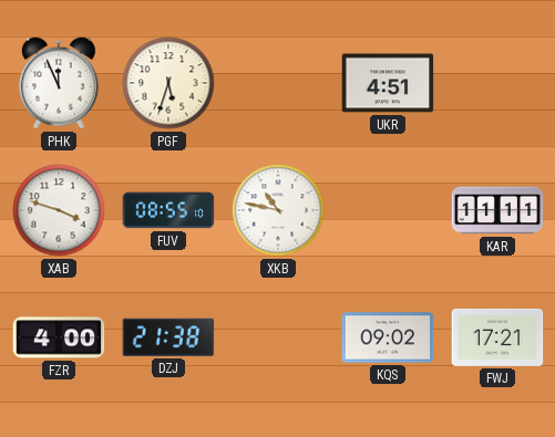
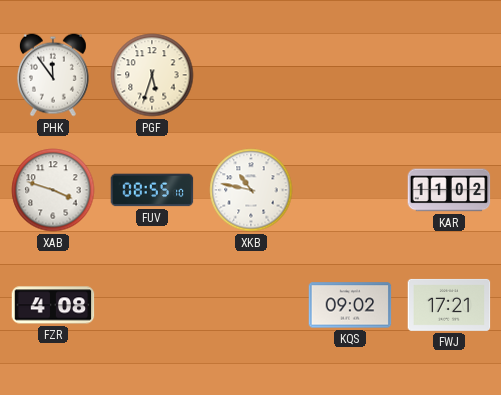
PHK: 11:56 -> 11:54 (53, 75)
UKR: 4:51 -> none (388, 83)
KAR: 11:11 -> 11:02 (449, 190)
FZR: 4:00 -> 4:08 (53, 305)
DZJ: 21:38 -> none (168, 337)
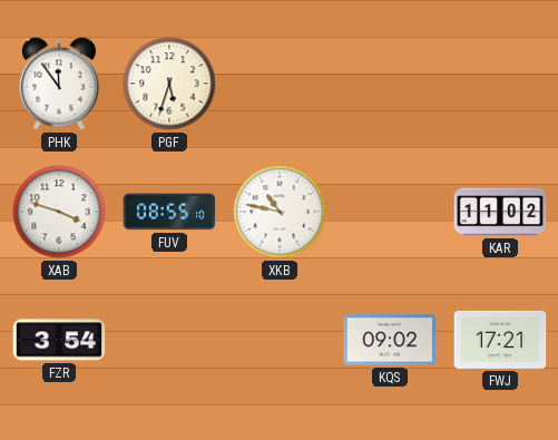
FZR: 4:08 -> 3:54 (59, 340)
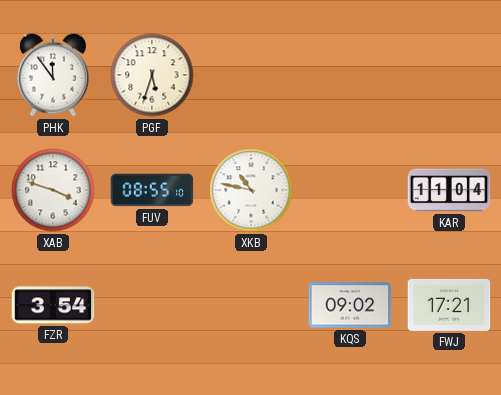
KAR: 11:02 -> 11:04 (449, 190)
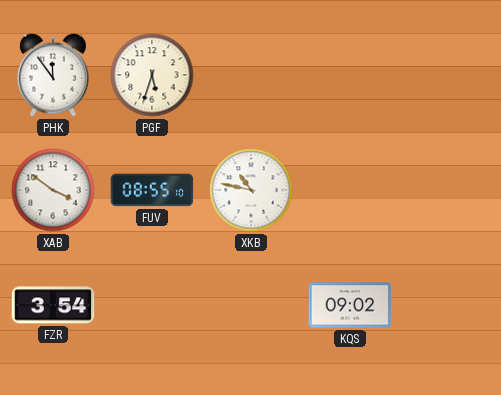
XAB: 3:48 -> 3:51 (53, 190)
KAR: 11:04 -> none (449, 190)
FWJ: 17:21 -> none (449, 305)
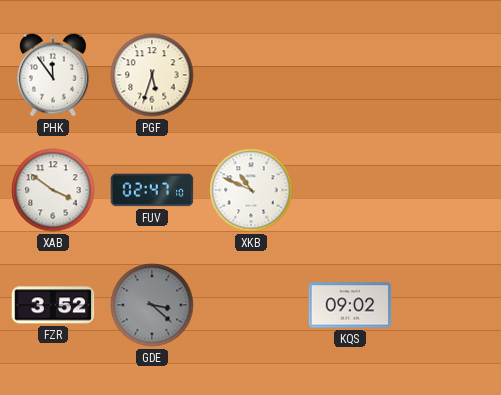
FUV: 08:55 -> 02:47 (152, 190)
XKB: 10:47 -> 10:49 (251, 190)
FZR: 3:54 -> 3:52 (53, 305)
GDE: none -> 3:22 (152, 305)
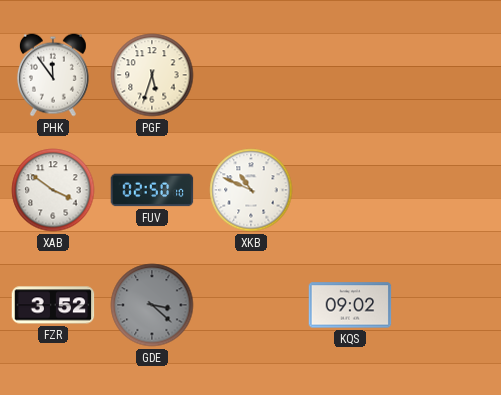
FUV: 02:47 -> 02:50 (152, 190)
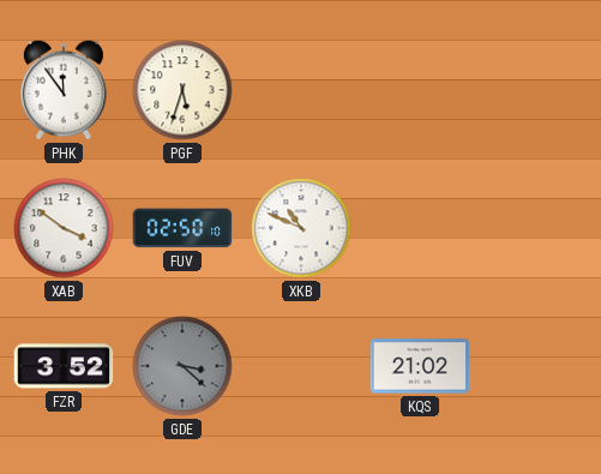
KQS: 09:02 -> 21:02 (420, 366)
